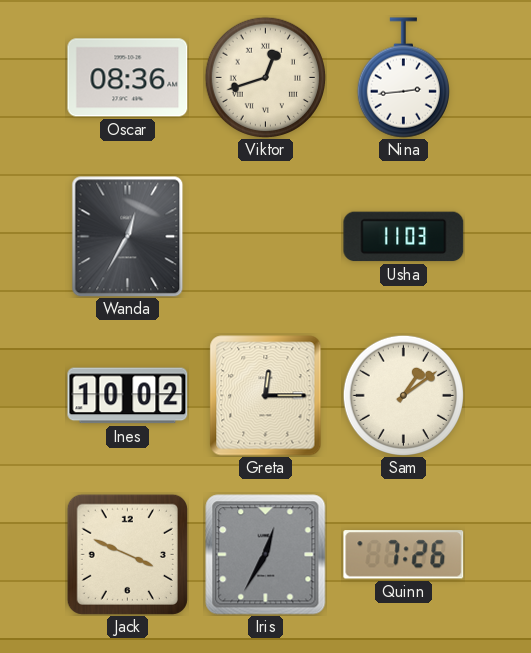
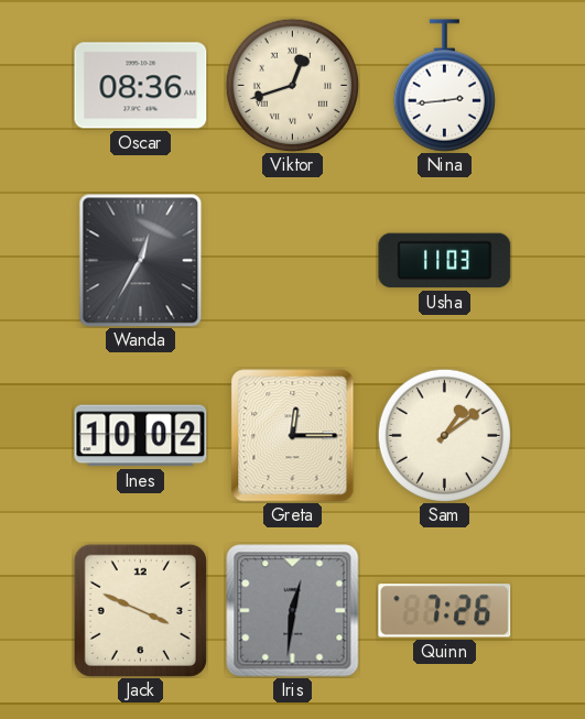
Iris: 12:35 -> 12:31 (293, 611)
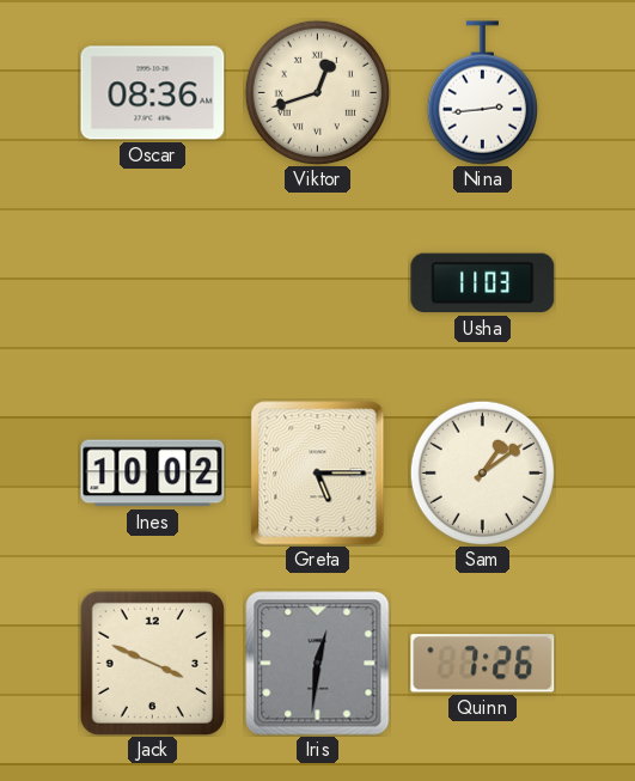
Wanda: 12:35 -> none (141, 261)
Greta: 12:15 -> 5:15 (318, 474)
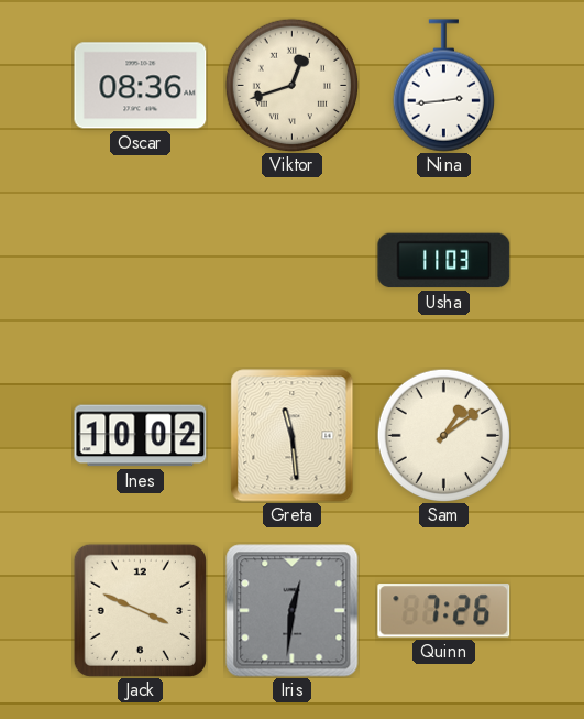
Greta: 5:15 -> 11:29 (293, 436)
